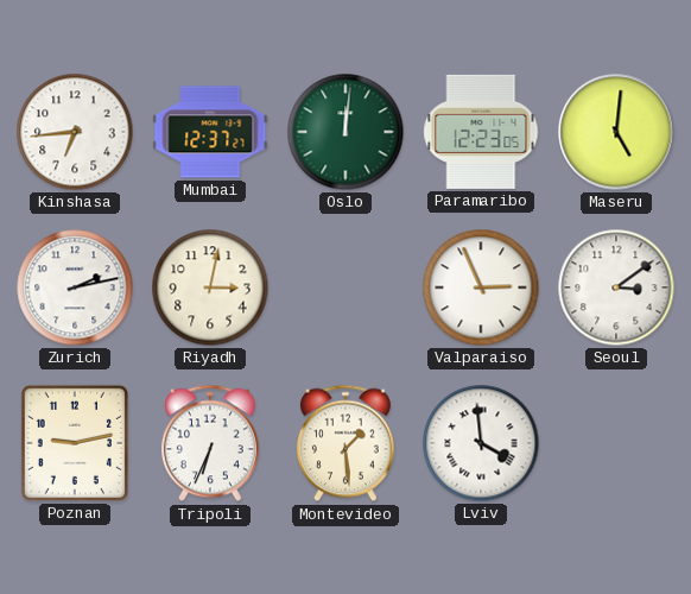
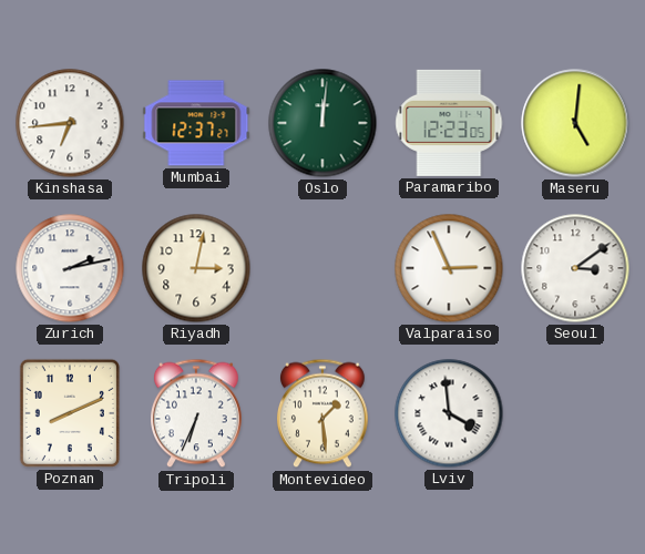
Poznan: 9:13 -> 8:11 (70, 413)
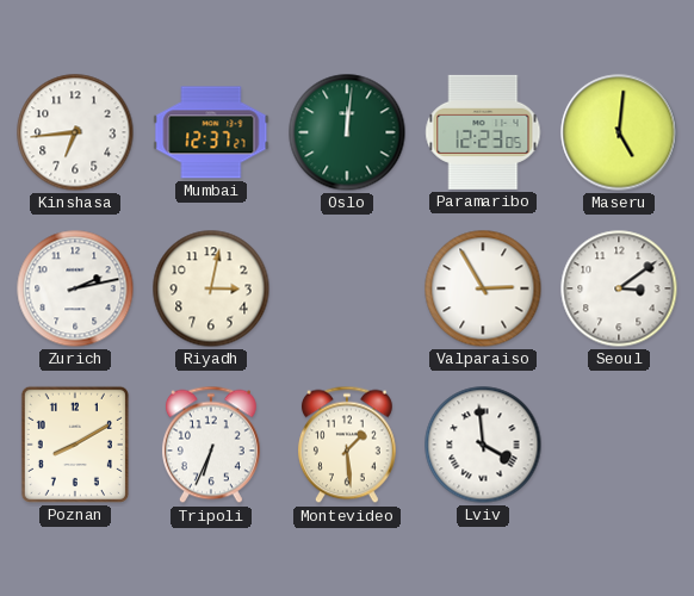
Valparaiso: 2:56 -> 2:55 (483, 288)
Poznan: 8:11 -> 8:10 (75, 445)
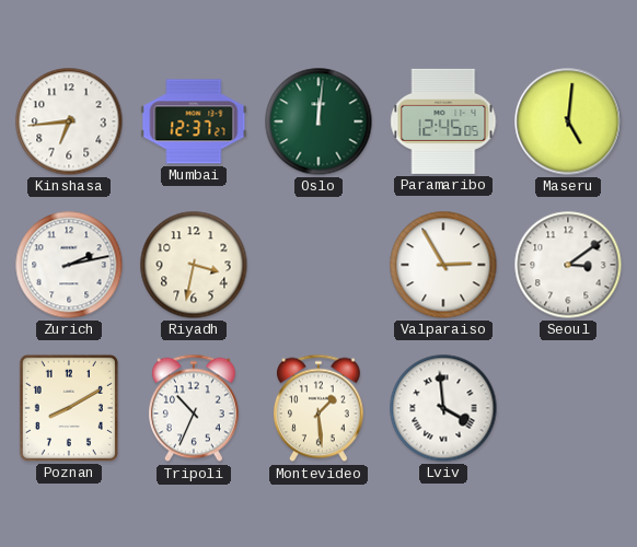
Paramaribo: 12:23 -> 12:45 (443, 121)
Riyadh: 3:02 -> 3:32 (194, 265)
Tripoli: 6:34 -> 10:34 (194, 408)
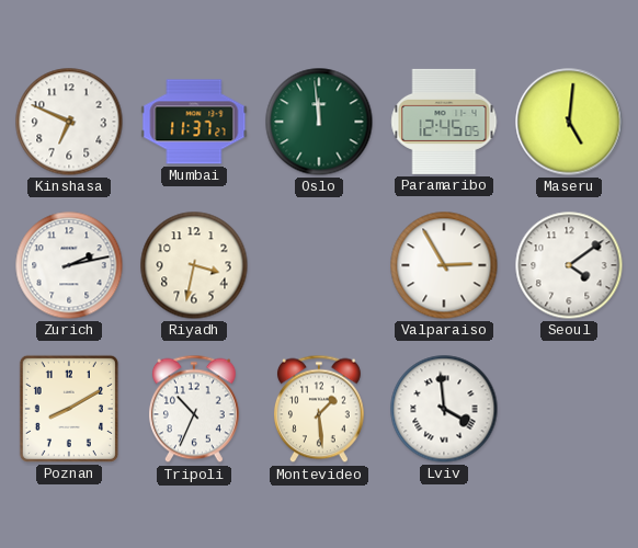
Kinshasa: 6:44 -> 6:49 (69, 122)
Mumbai: 12:37 -> 11:37 (194, 122)
Oslo: 12:01 -> 11:59 (319, 122)
Seoul: 3:09 -> 4:09 (569, 265)
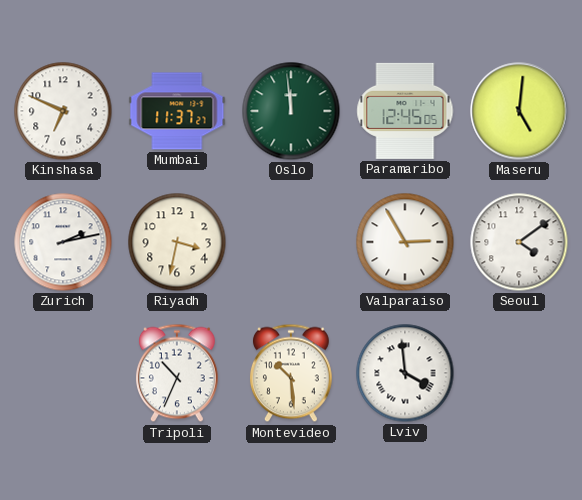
Poznan: 8:10 -> none (69, 409)
Montevideo: 1:29 -> 10:29 (291, 373)
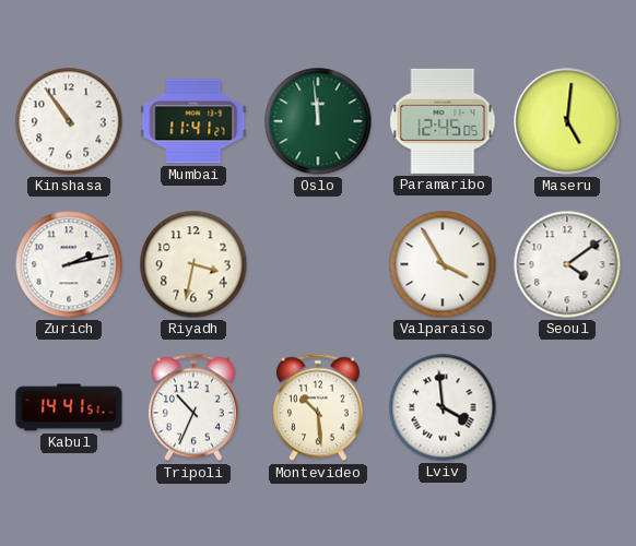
Kinshasa: 6:49 -> 10:54 (69, 121)
Mumbai: 11:37 -> 11:41 (193, 121)
Valparaiso: 2:55 -> 3:55 (443, 264)
Kabul: none -> 14:41 (69, 407)
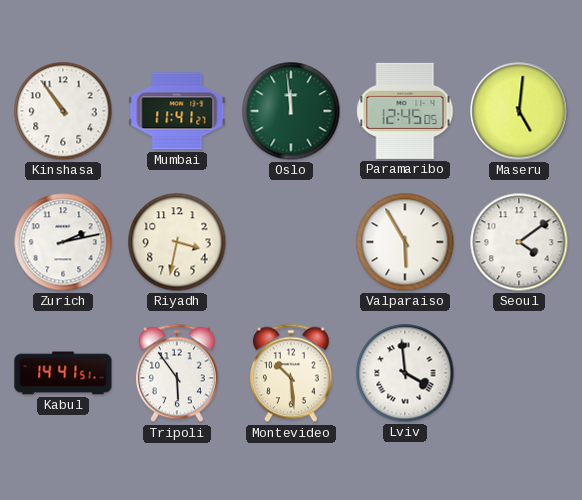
Valparaiso: 3:55 -> 5:55 (405, 242)
Tripoli: 10:34 -> 5:54 (177, 373)
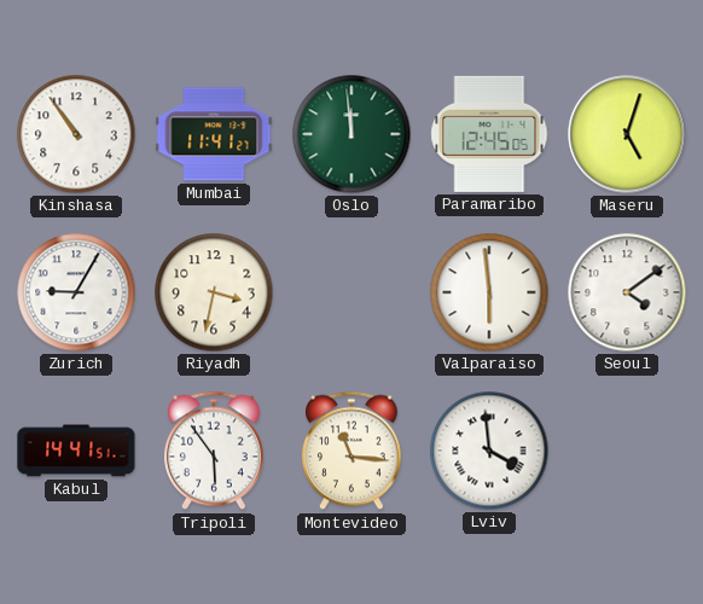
Maseru: 5:01 -> 5:03 (627, 134)
Zurich: 2:13 -> 9:05 (76, 292)
Valparaiso: 5:55 -> 5:59 (489, 292)
Montevideo: 10:29 -> 11:16 (351, 451)
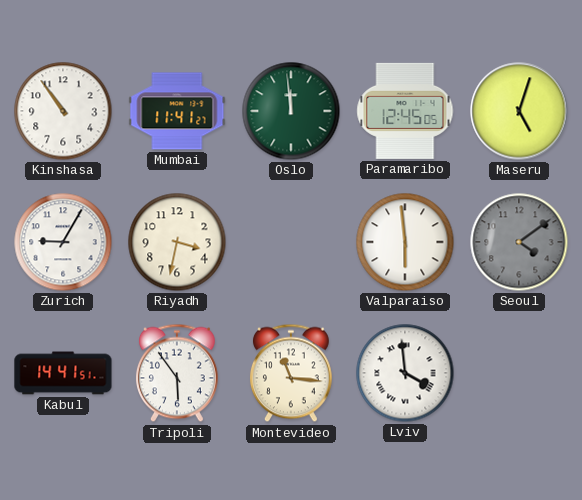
Seoul dial: white -> grey (519, 242)
